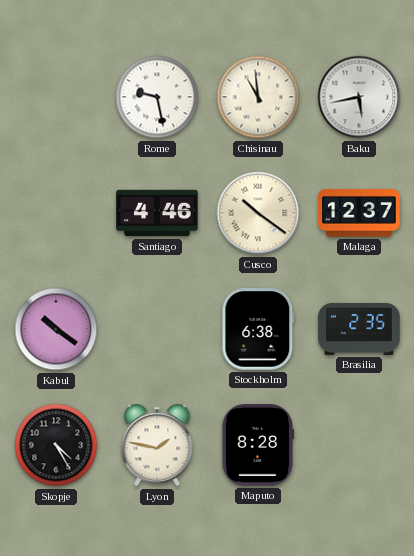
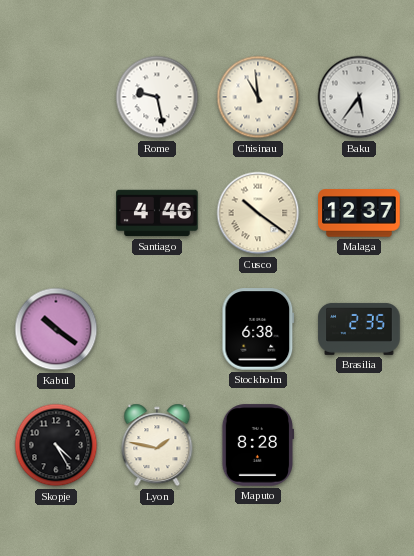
Baku: 5:43 -> 5:36 (359, 97)
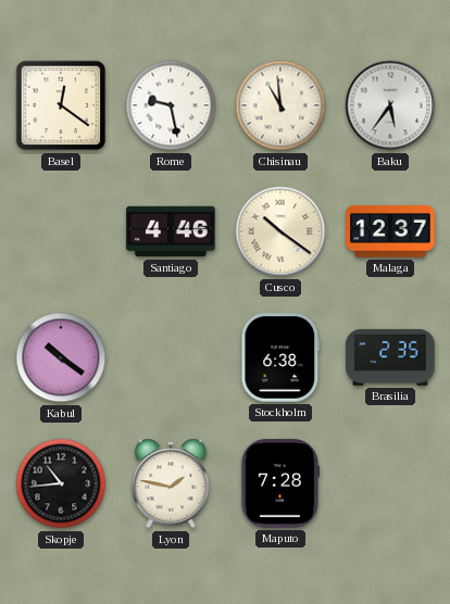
Basel: none -> 12:21 (61, 105)
Skopje: 4:25 -> 10:44 (61, 483)
Maputo: 8:28 -> 7:28 (280, 483)
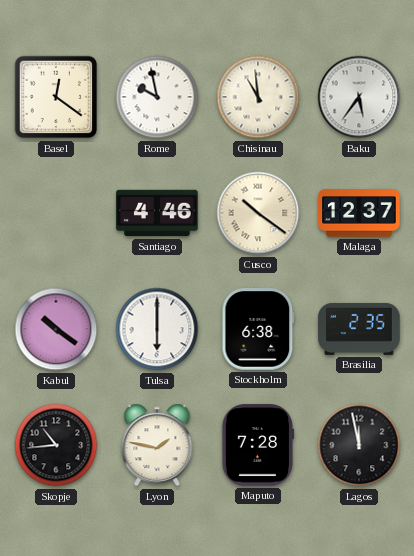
Rome: 9:28 -> 9:58 (157, 97)
Tulsa: none -> 6:00 (157, 329)
Lagos: none -> 11:58 (359, 445)
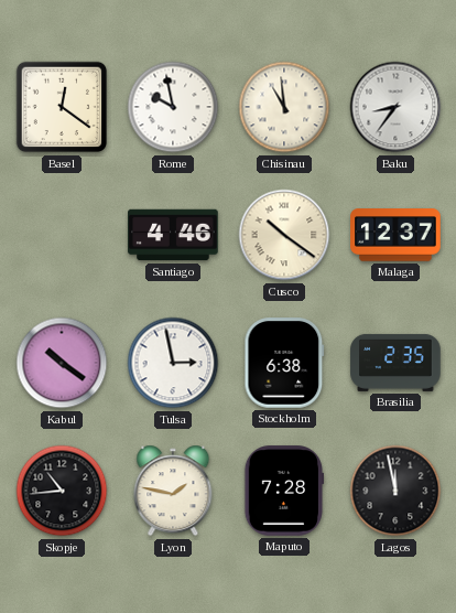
Baku: 5:36 -> 8:36 (395, 107)
Tulsa: 6:00 -> 2:58 (173, 363)
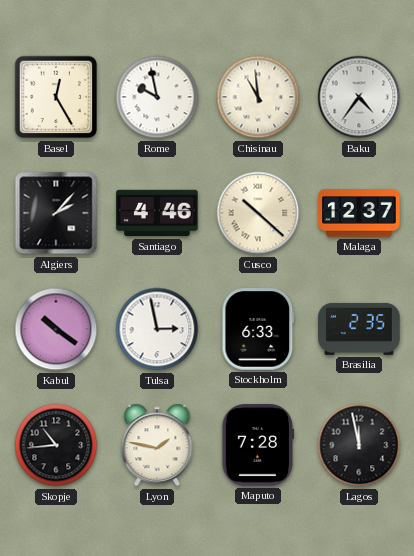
Basel: 12:21 -> 12:25 (56, 97)
Baku: 8:36 -> 4:36 (359, 97)
Algiers: none -> 2:07 (56, 213)
Cusco: 10:21 -> 10:22 (258, 213)
Stockholm: 6:38 -> 6:33 (258, 329)
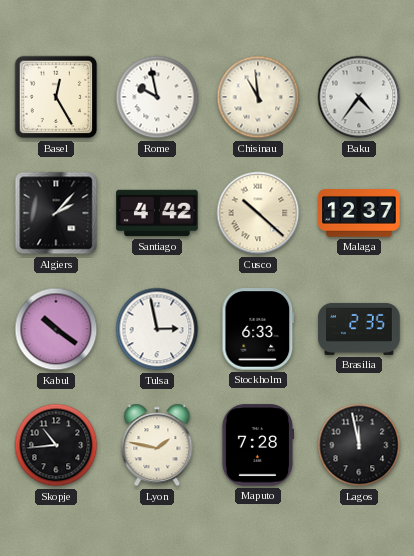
Santiago: 4:46 -> 4:42 (157, 213)
